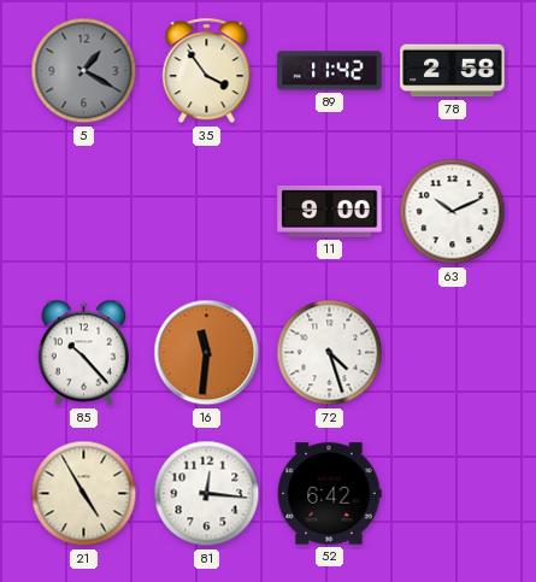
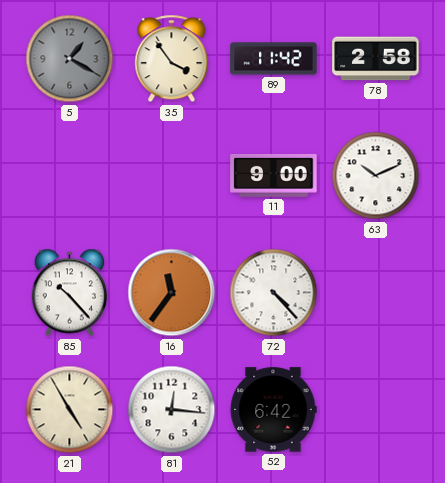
16: 11:31 -> 11:36 (172, 293)
72: 4:27 -> 4:23 (274, 293)
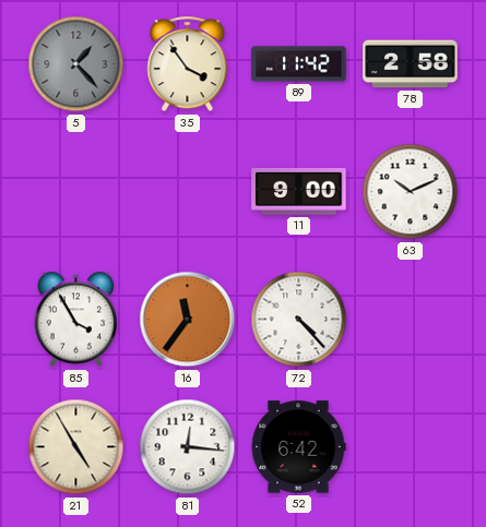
5: 1:20 -> 1:23 (76, 64)
85: 10:23 -> 3:55 (75, 320)
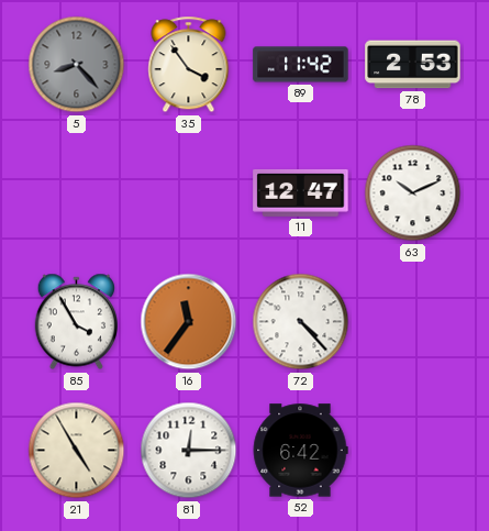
5: 1:23 -> 8:23 (77, 65)
78: 2:58 -> 2:53 (413, 65)
11: 9:00 -> 12:47 (301, 192)
81: 12:16 -> 12:15 (189, 451)
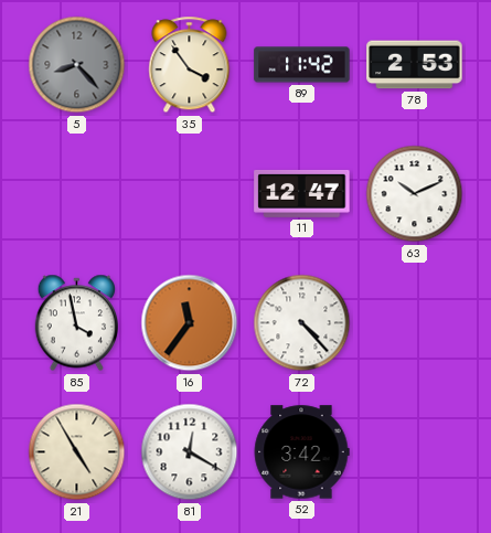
85: 3:55 -> 3:58 (76, 323)
81: 12:15 -> 12:20 (190, 452)
52: 6:42 -> 3:42 (301, 452)
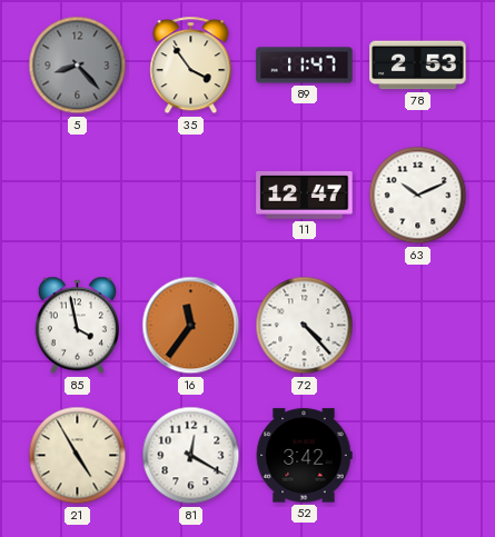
89: 11:42 -> 11:47 (305, 66)
